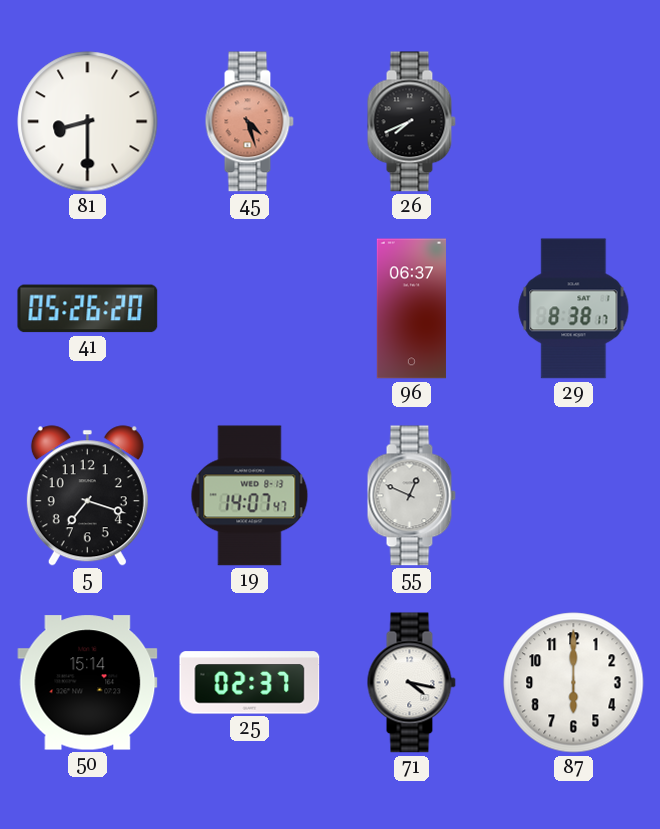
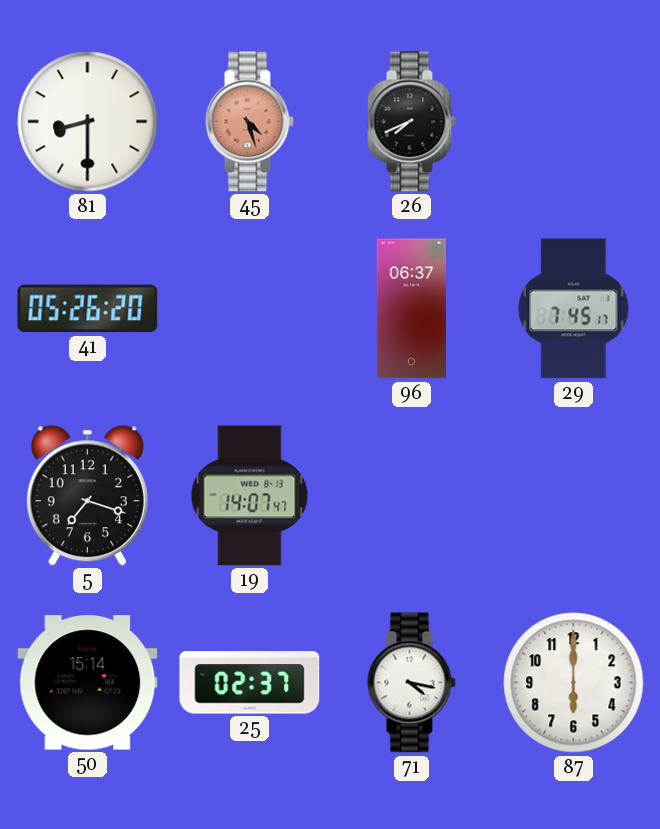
29: 8:38 -> 7:45 (574, 309)
55: 12:49 -> none (411, 496)
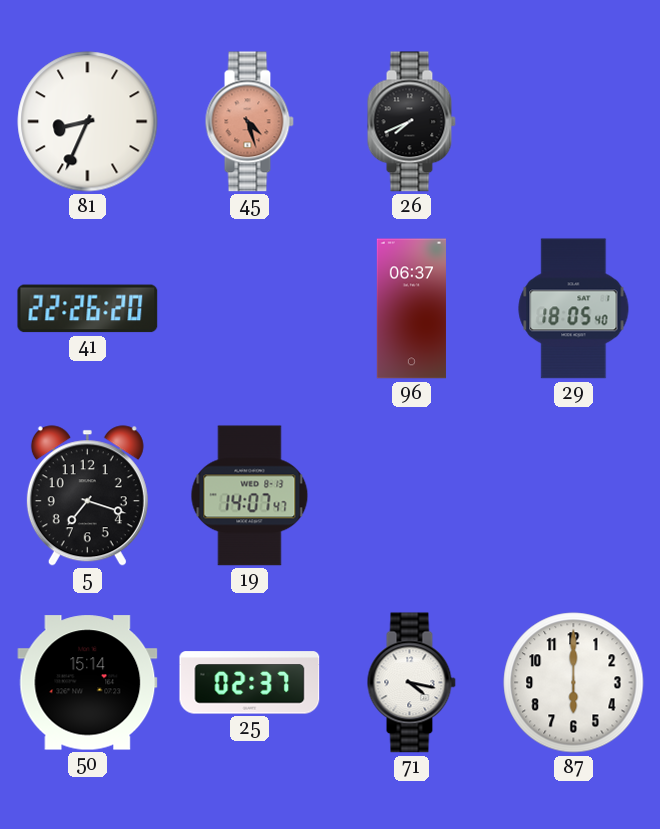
81: 8:30 -> 8:34 (88, 122)
41: 05:26 -> 22:26 (88, 309)
29: 7:45 -> 18:05 (574, 309)
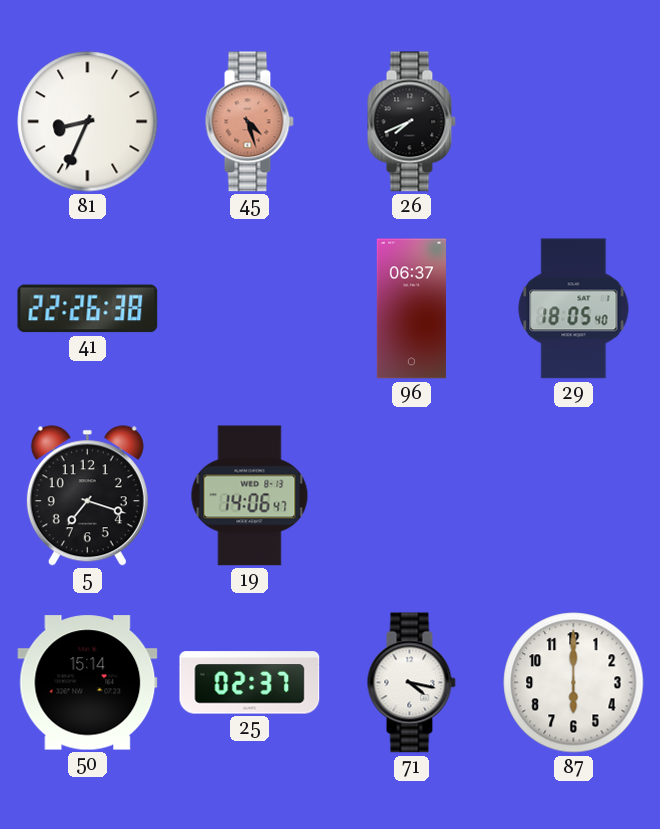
41: 22:26:20 -> 22:26:38 (88, 309)
19: 14:07 -> 14:06 (250, 496)
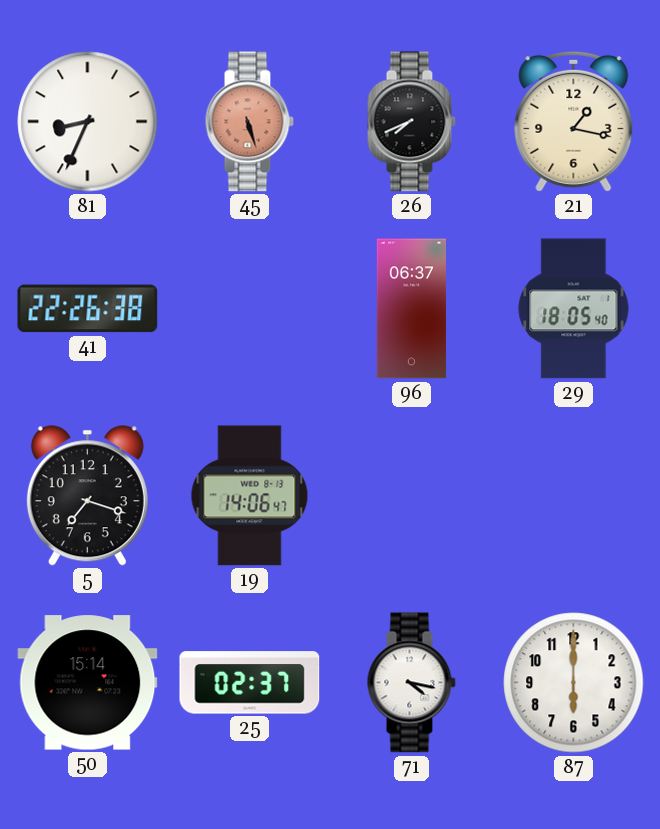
45: 4:27 -> 5:27 (249, 122)
21: none -> 1:17 (574, 121)
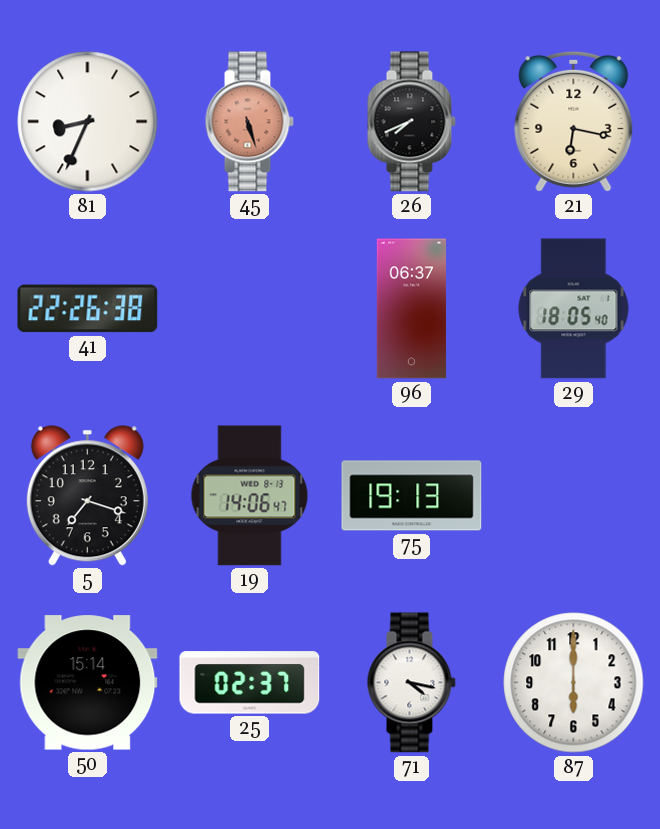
21: 1:17 -> 6:17 (574, 121)
75: none -> 19:13 (412, 496)
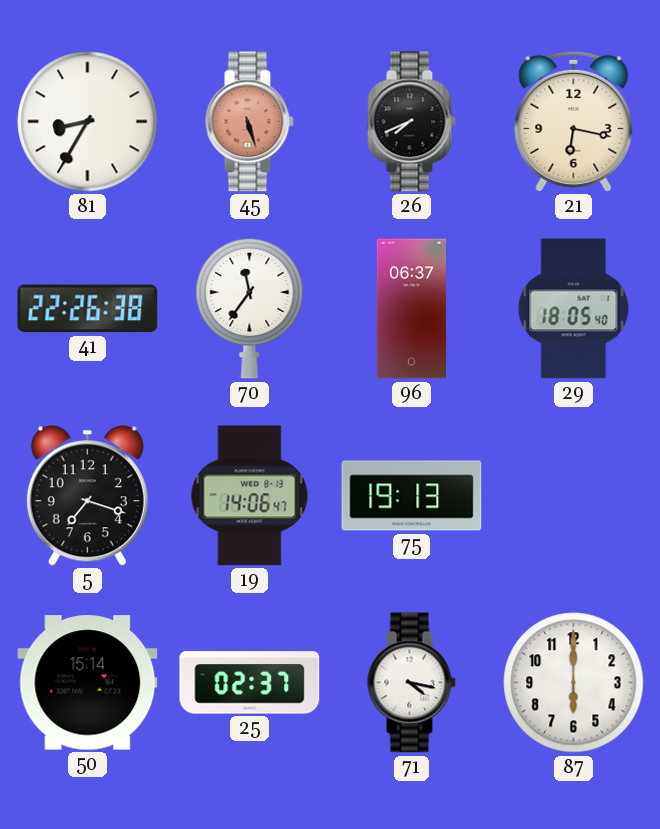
81: 8:34 -> 8:35 (88, 122)
70: none -> 11:36 (250, 308)
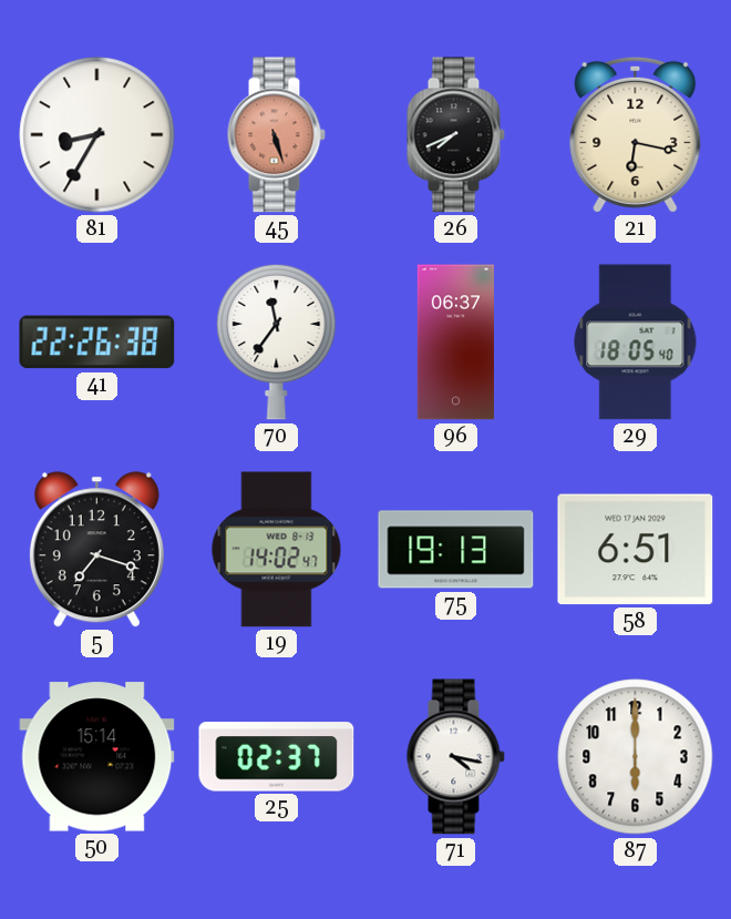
19: 14:06 -> 14:02 (277, 550)
58: none -> 6:51 (636, 550)
